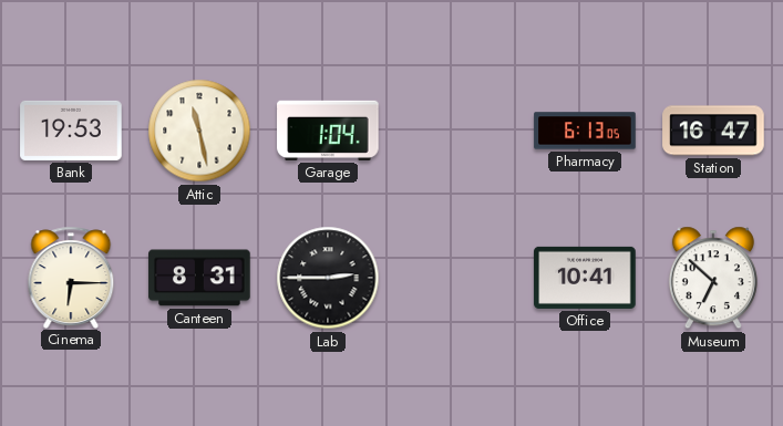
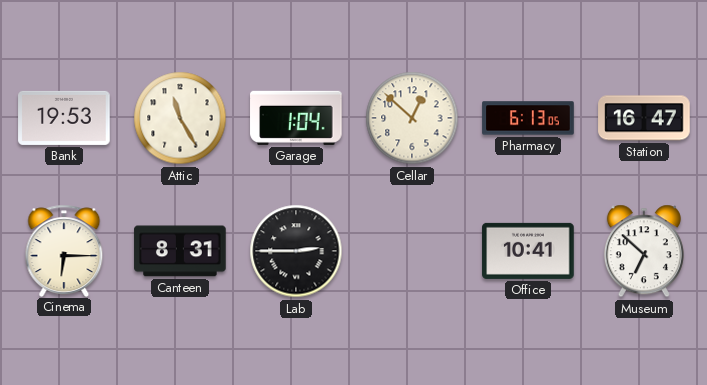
Attic: 11:28 -> 11:25 (180, 118)
Cellar: none -> 12:52 (412, 118)
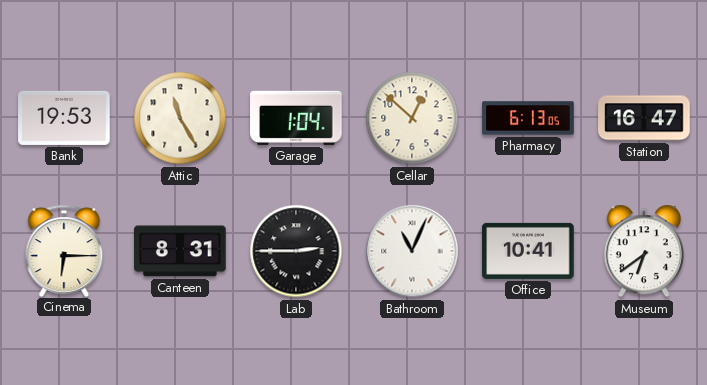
Bathroom: none -> 11:04 (412, 251)
Museum: 6:52 -> 6:39 (644, 251)
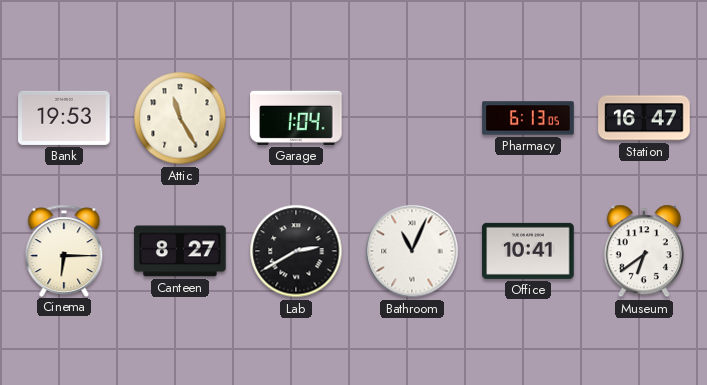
Cellar: 12:52 -> none (412, 118)
Canteen: 8:31 -> 8:27 (180, 251)
Lab: 2:45 -> 2:40 (296, 251)
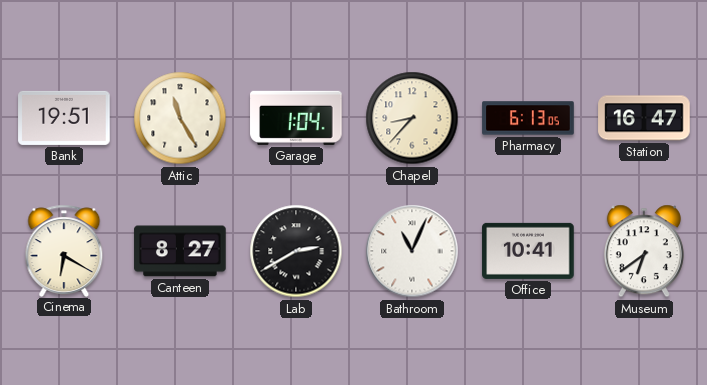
Bank: 19:53 -> 19:51 (64, 118)
Chapel: none -> 8:37 (412, 118)
Cinema: 6:15 -> 6:20 (64, 250)
